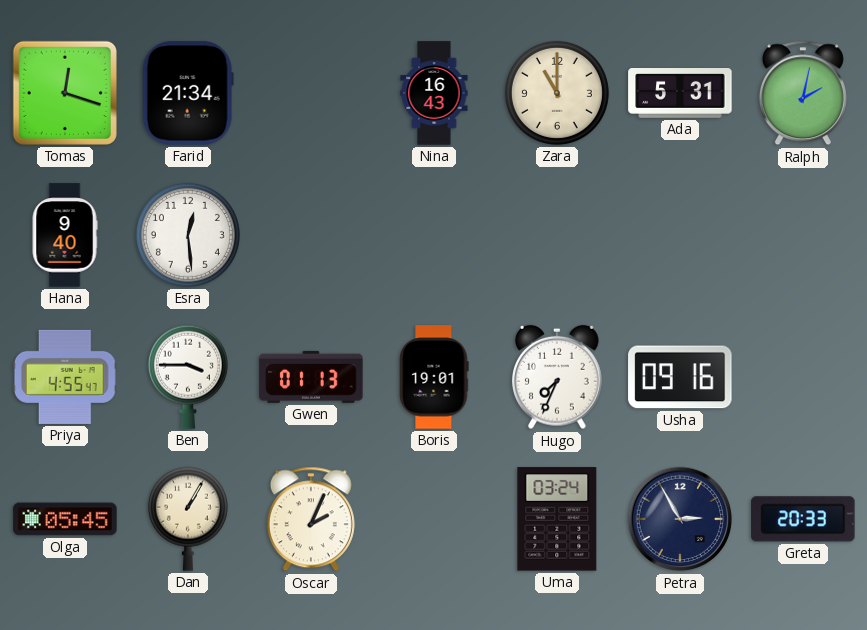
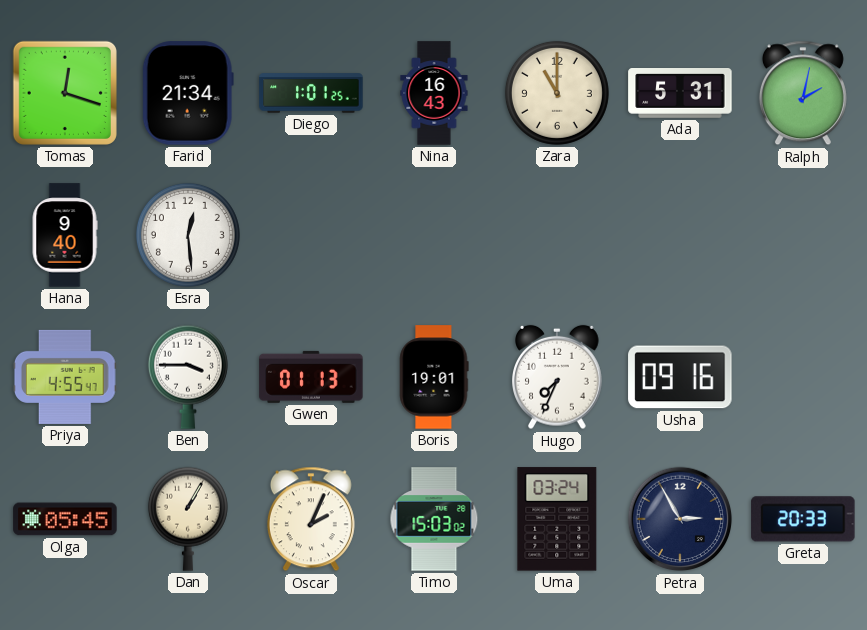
Diego: none -> 1:01 (311, 93)
Timo: none -> 15:03 (434, 519)
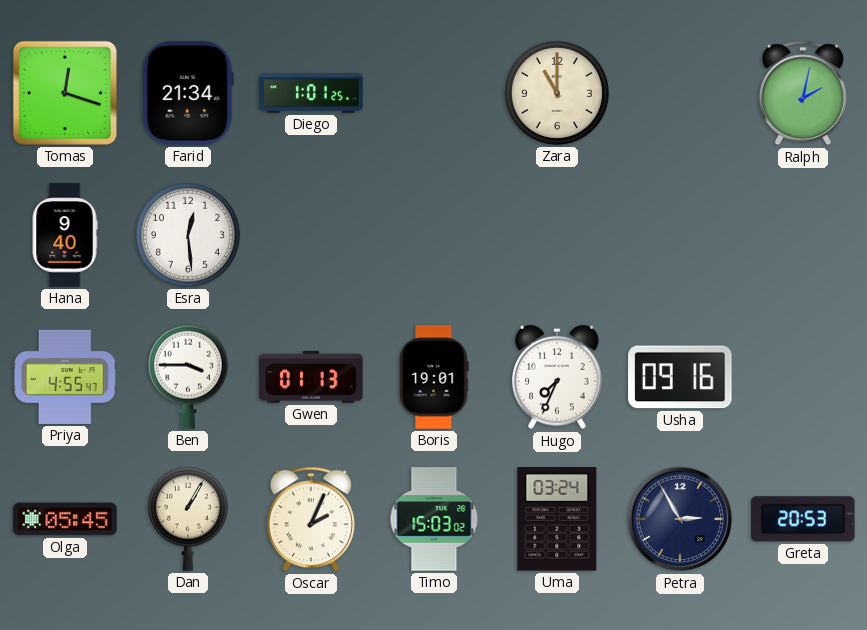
Nina: 16:43 -> none (434, 93)
Ada: 5:31 -> none (680, 94)
Greta: 20:33 -> 20:53 (803, 519)
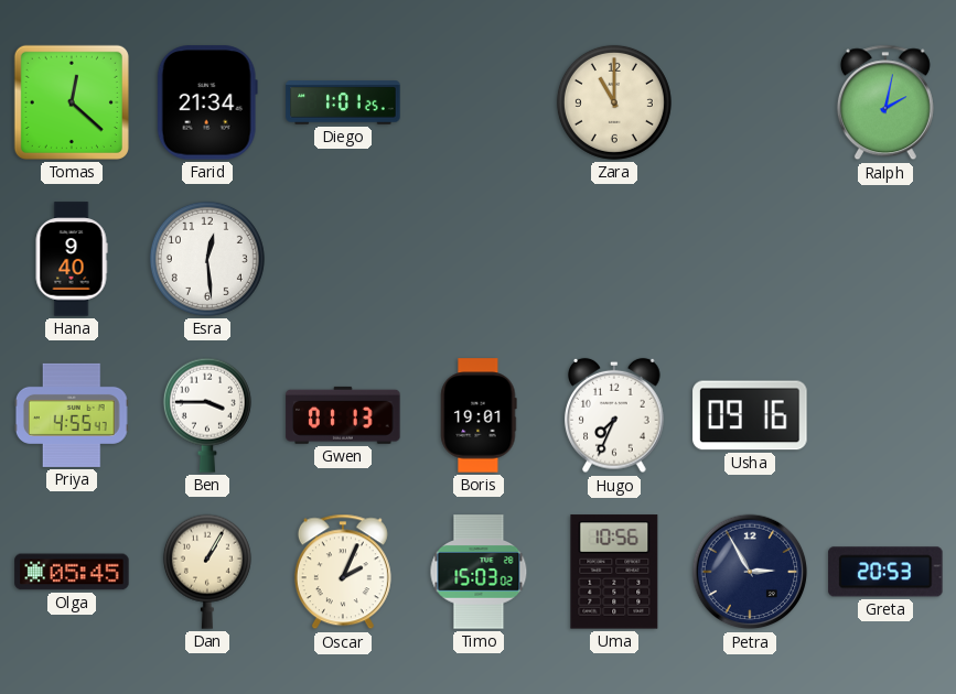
Tomas: 12:18 -> 12:22 (72, 102)
Uma: 03:24 -> 10:56 (614, 572)
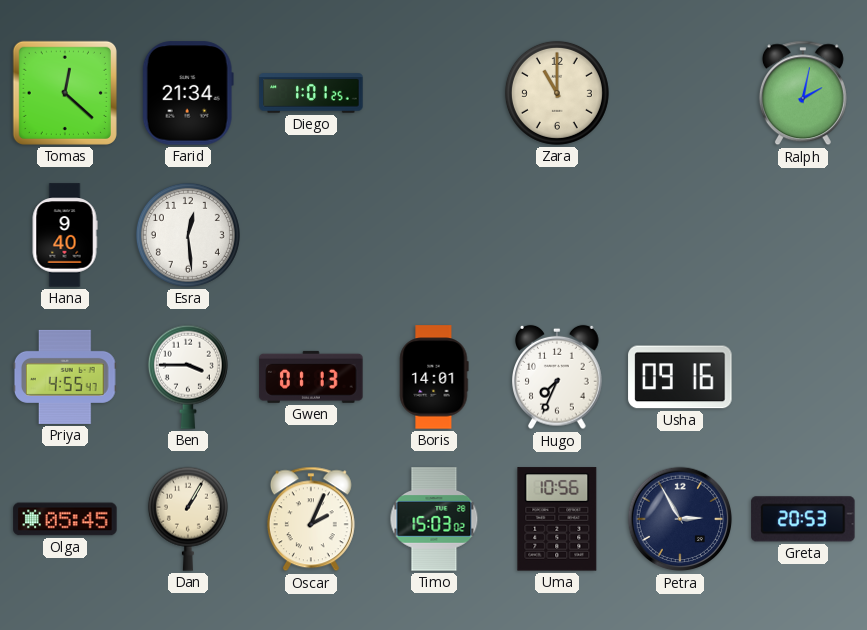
Boris: 19:01 -> 14:01 (434, 377)
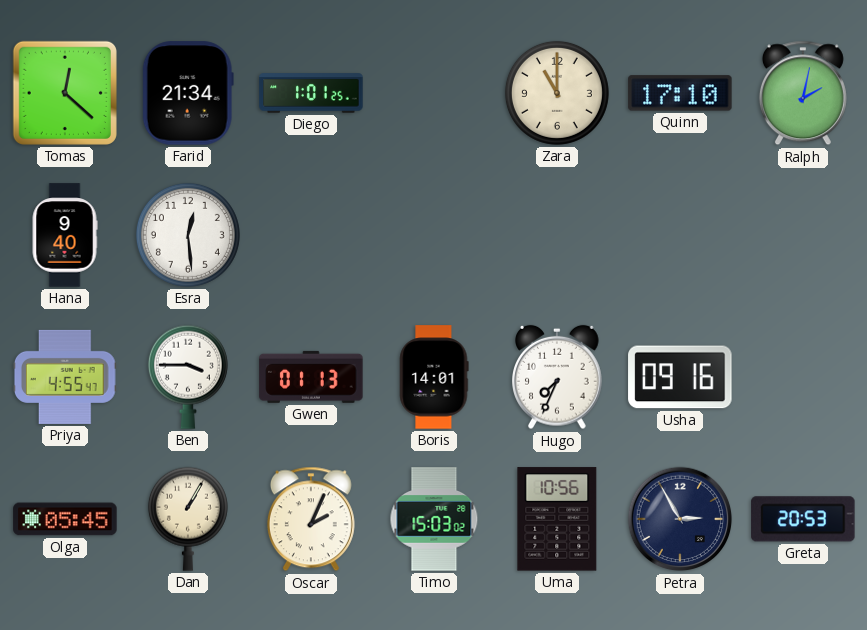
Quinn: none -> 17:10 (680, 93)
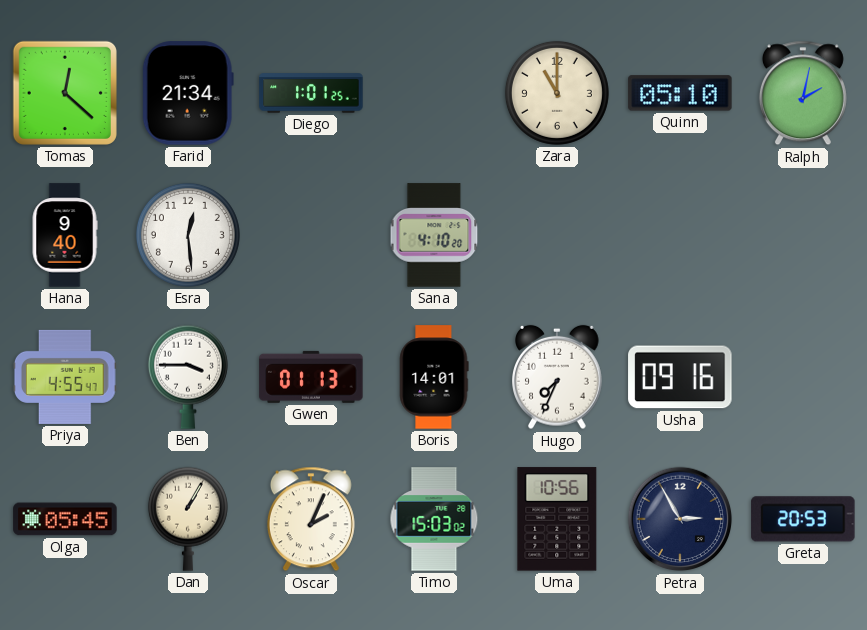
Quinn: 17:10 -> 05:10 (680, 93)
Sana: none -> 4:10 (434, 235)
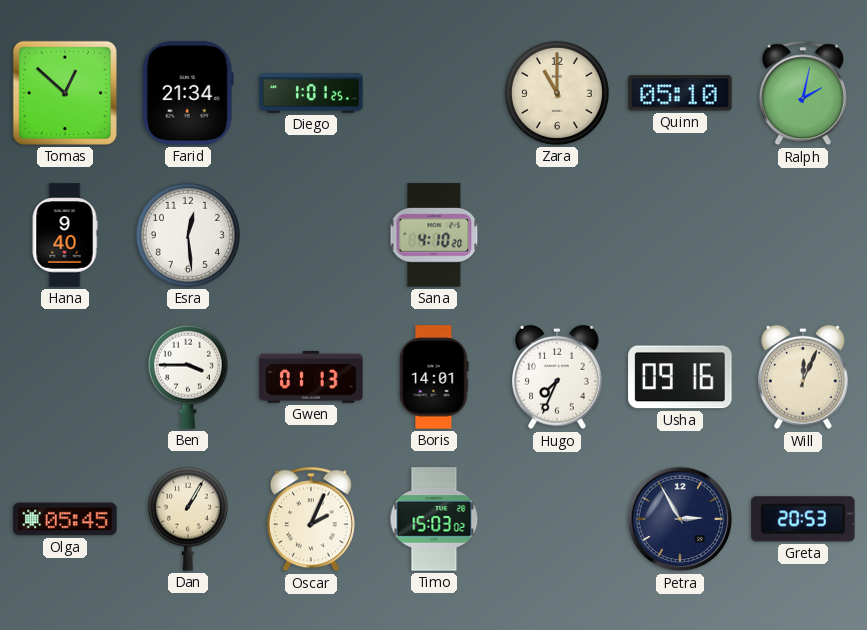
Tomas: 12:22 -> 12:52 (65, 93)
Priya: 4:55 -> none (65, 377)
Will: none -> 12:04 (804, 377)
Uma: 10:56 -> none (557, 519)
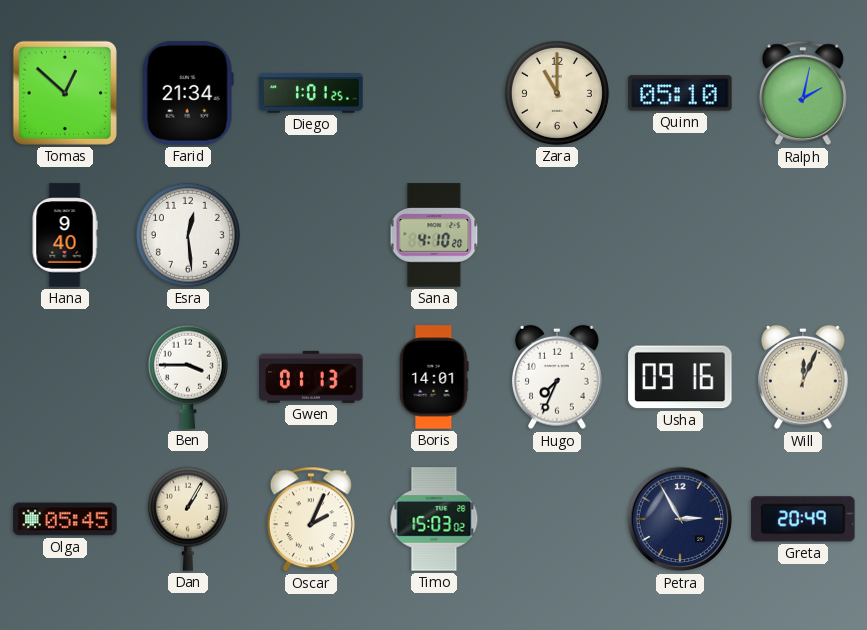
Greta: 20:53 -> 20:49 (803, 519)
